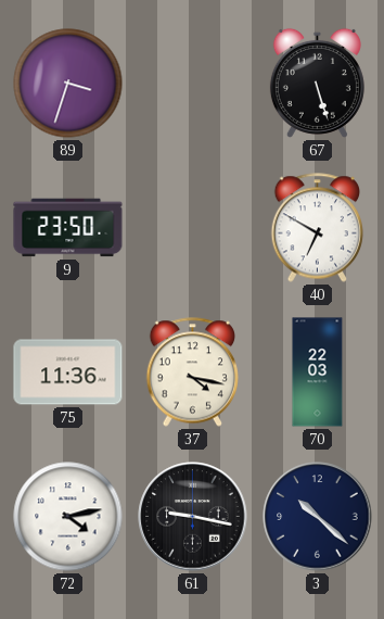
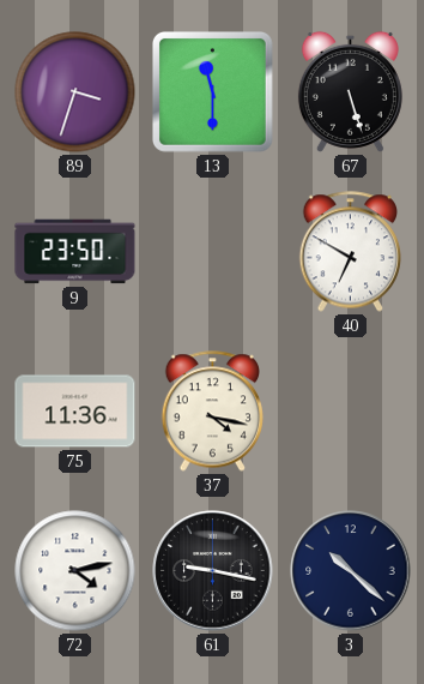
13: none -> 11:30 (213, 92)
70: 22:03 -> none (318, 372)
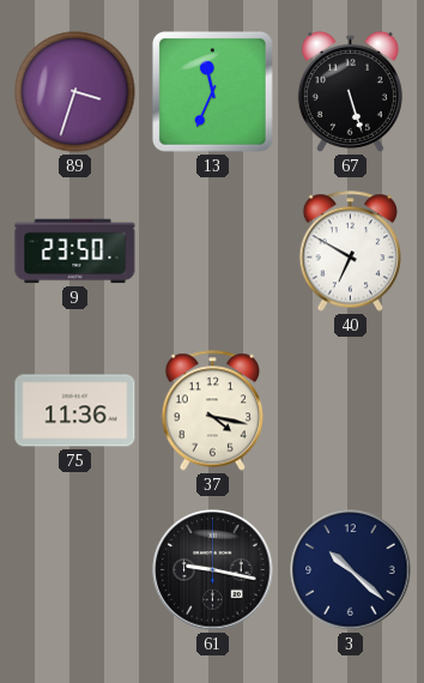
13: 11:30 -> 11:34 (213, 92)
72: 4:13 -> none (75, 571)
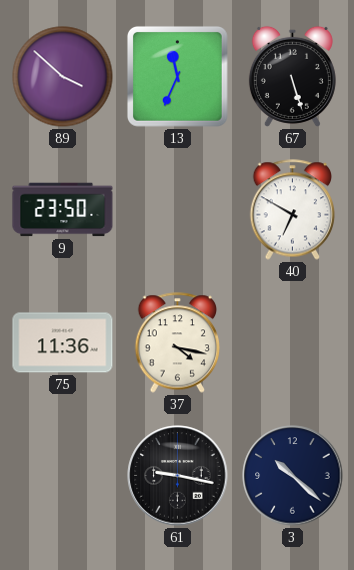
89: 3:33 -> 3:52 (63, 77)
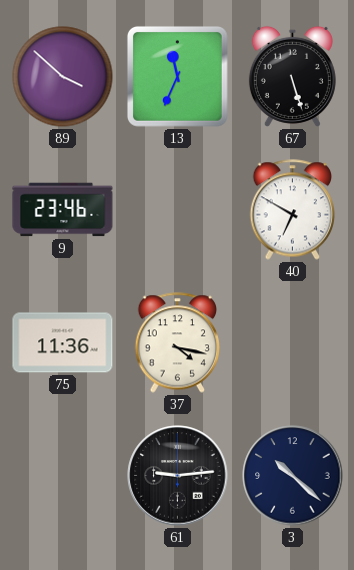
9: 23:50 -> 23:46 (63, 210)
61: 9:17 -> 9:14 (178, 476)
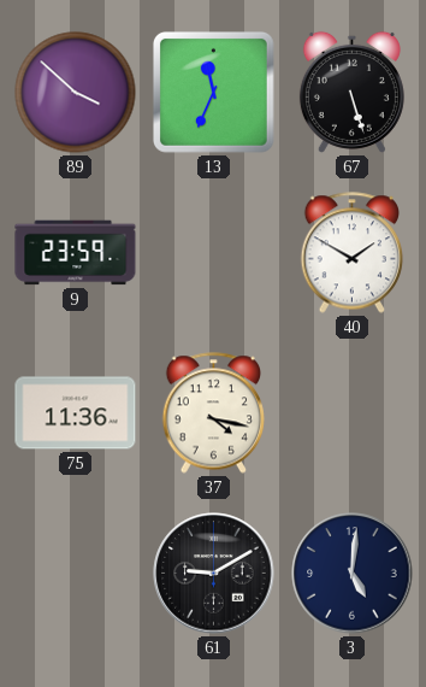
9: 23:46 -> 23:59 (76, 253)
40: 6:50 -> 1:50 (353, 253)
61: 9:14 -> 9:10 (214, 574)
3: 10:22 -> 5:01 (353, 574)
